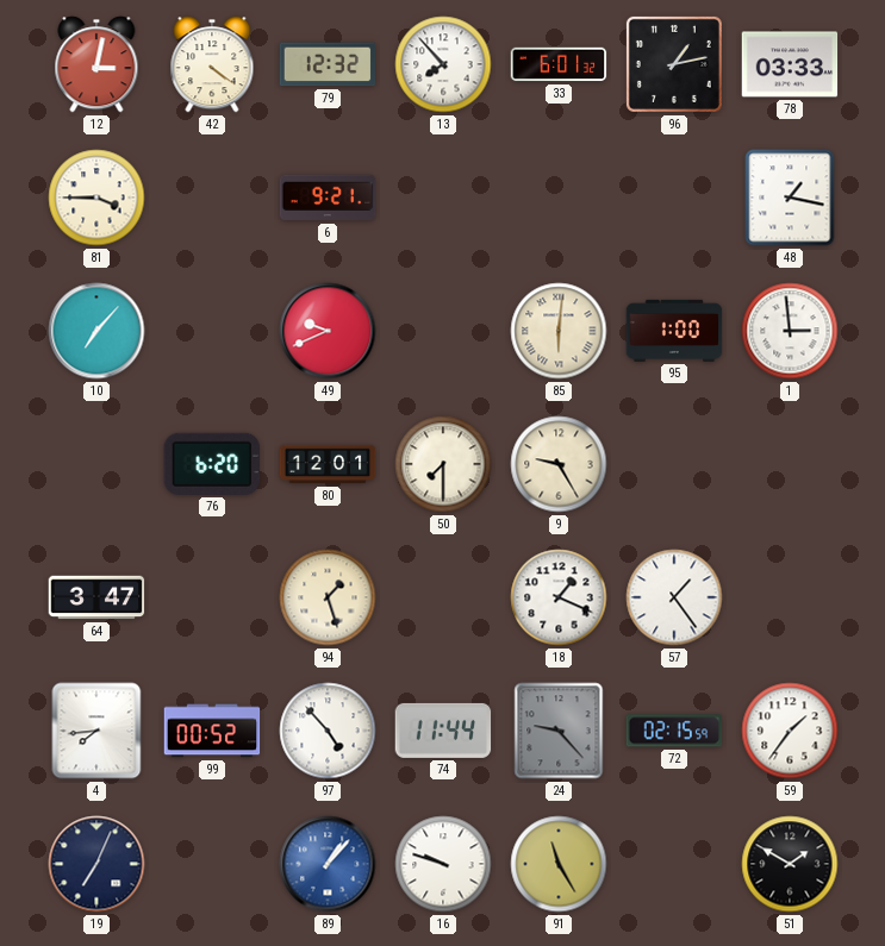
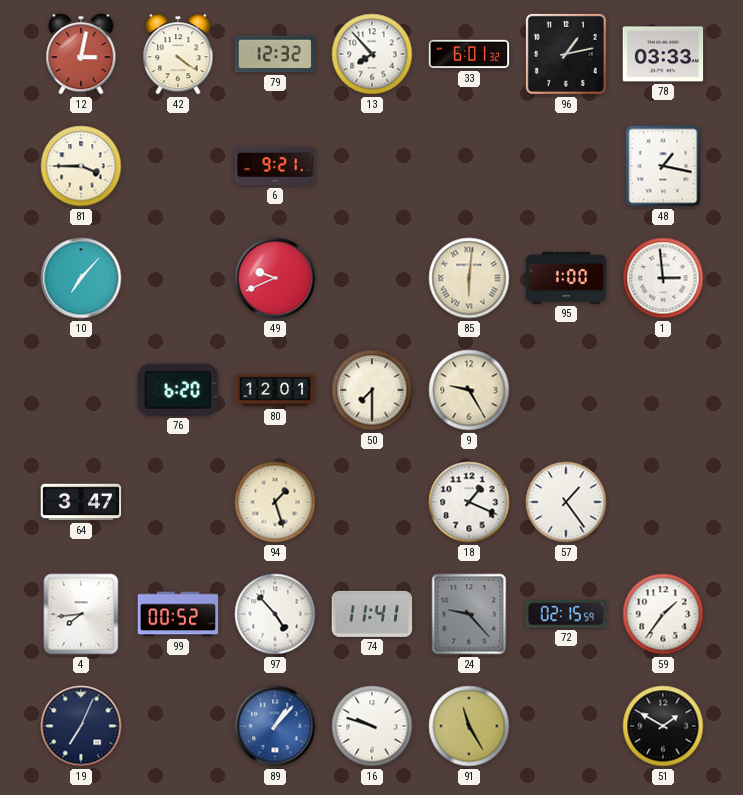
74: 11:44 -> 11:41 (372, 614)
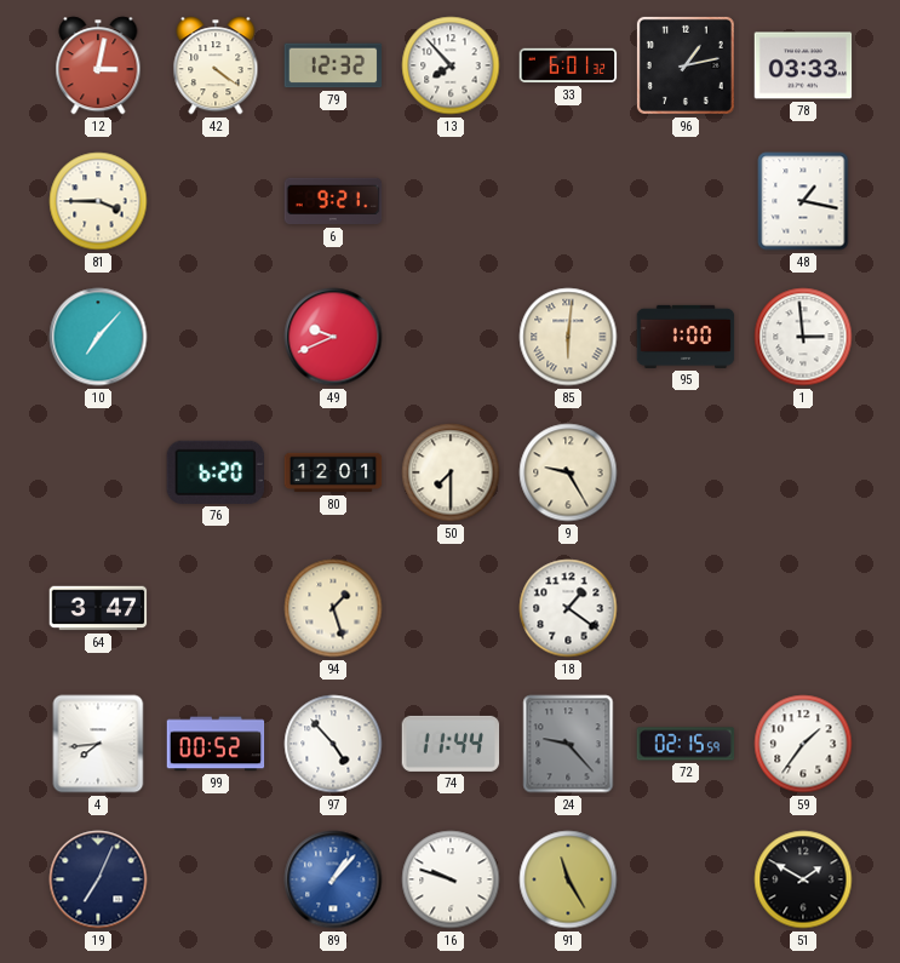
18: 1:19 -> 1:21 (568, 608)
57: 1:24 -> none (566, 502)
74: 11:41 -> 11:44 (451, 744)
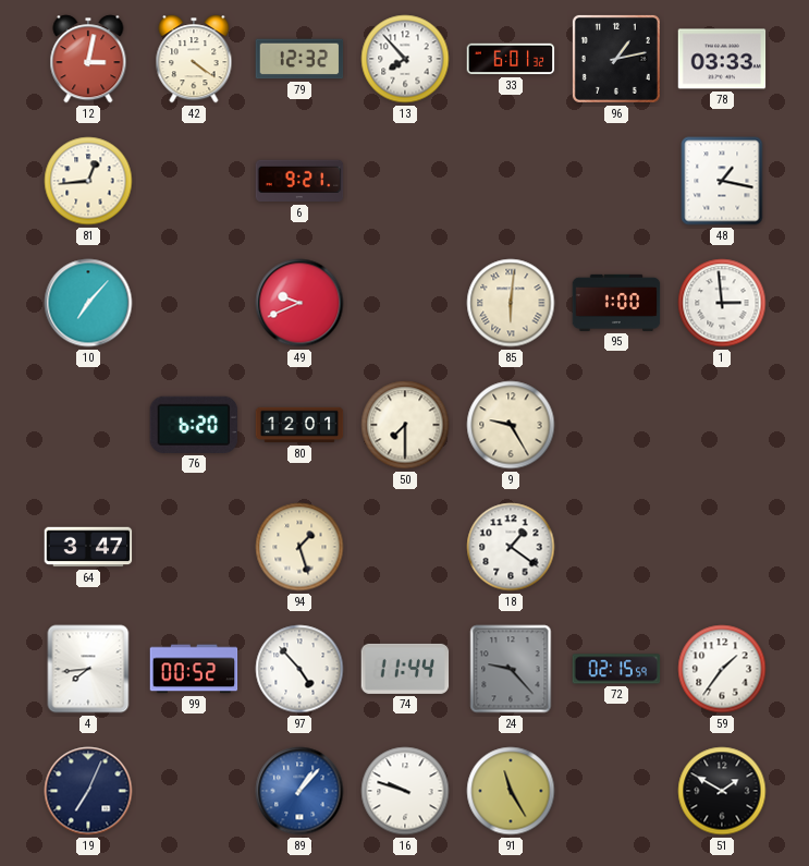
81: 3:45 -> 12:44 (88, 181)
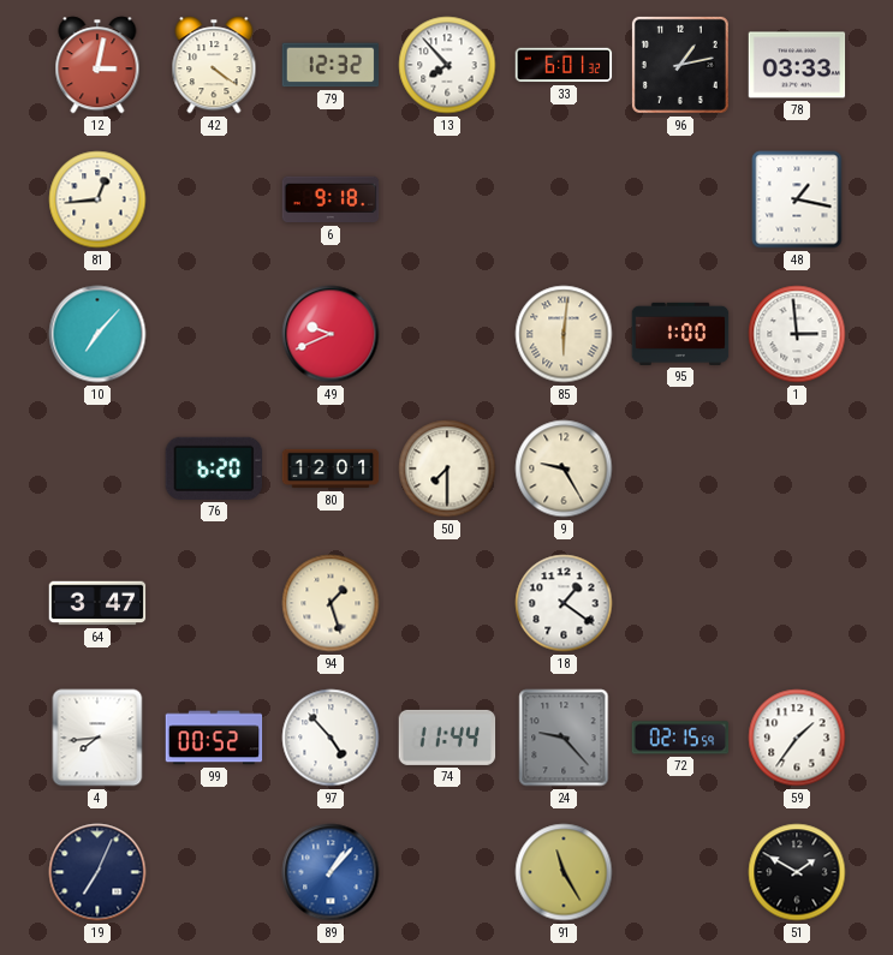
6: 9:21 -> 9:18 (331, 199)
16: 9:48 -> none (405, 791)
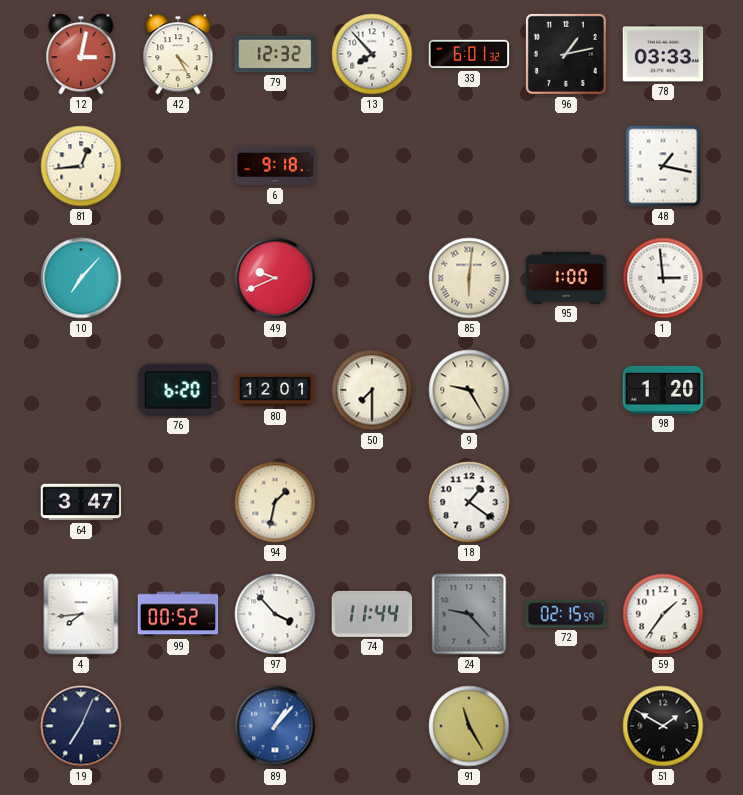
42: 4:21 -> 4:25 (178, 54)
98: none -> 1:20 (663, 390)
94: 1:27 -> 1:32 (275, 502)
97: 4:53 -> 3:53 (275, 614)
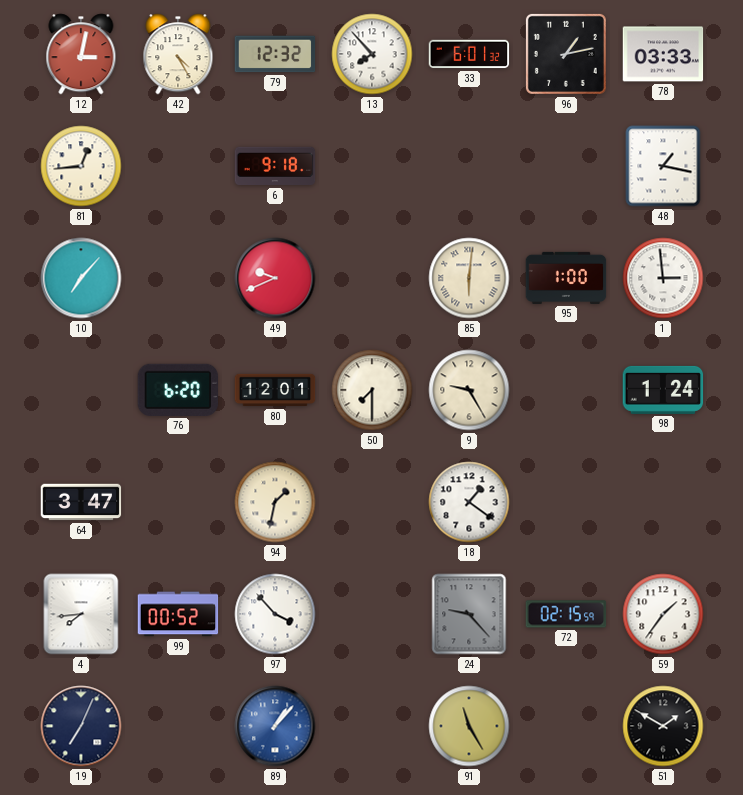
98: 1:20 -> 1:24 (663, 390)
74: 11:44 -> none (372, 614)
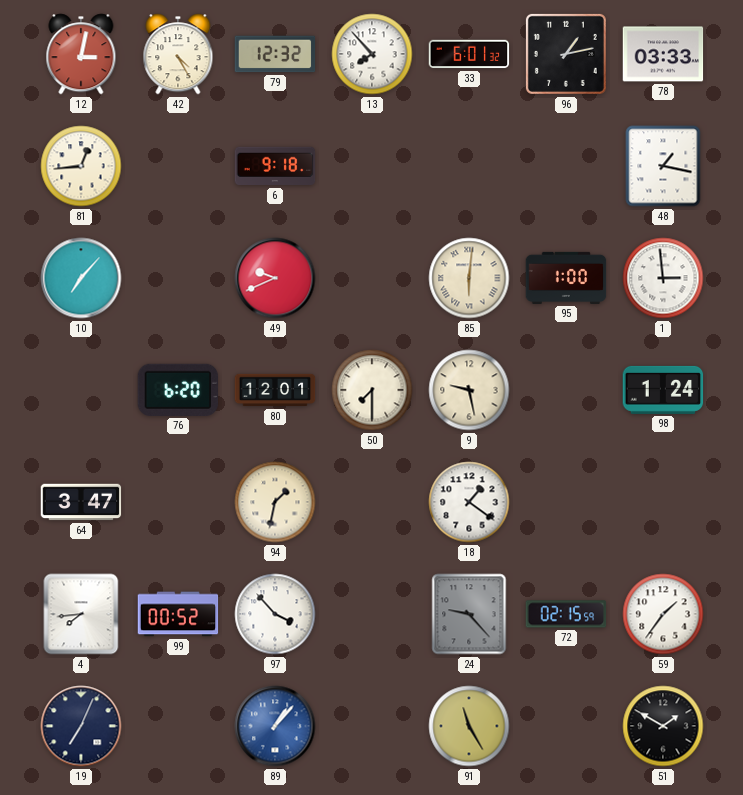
9: 9:25 -> 9:28 (469, 390)
